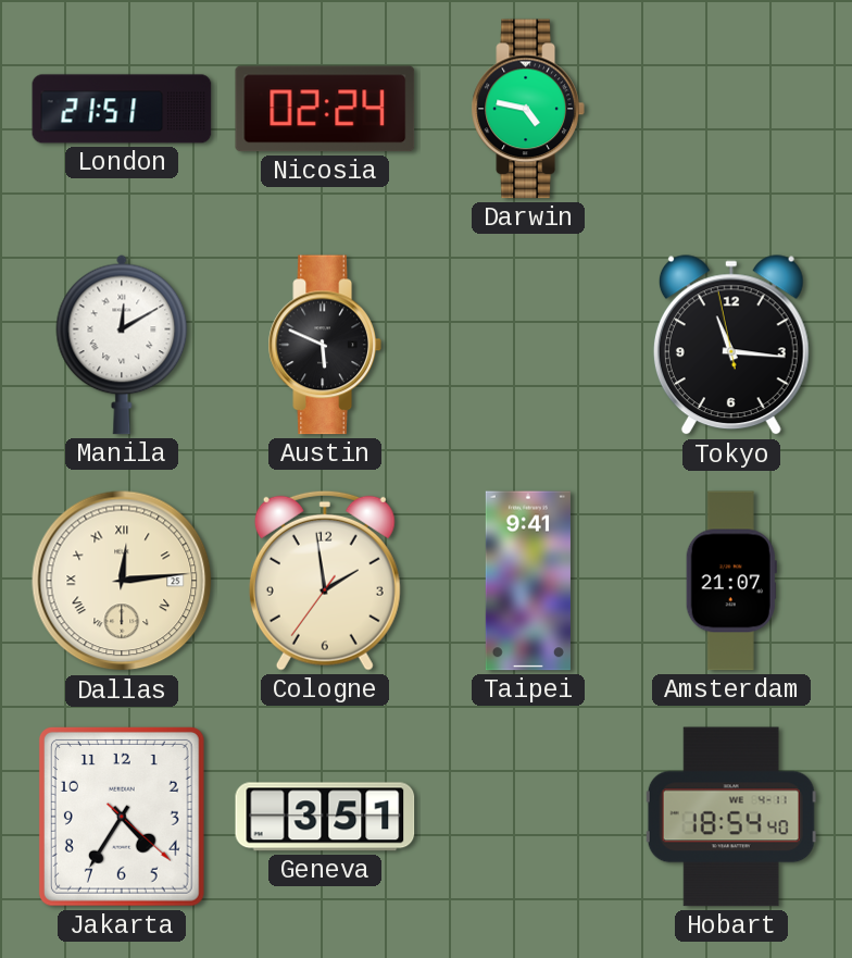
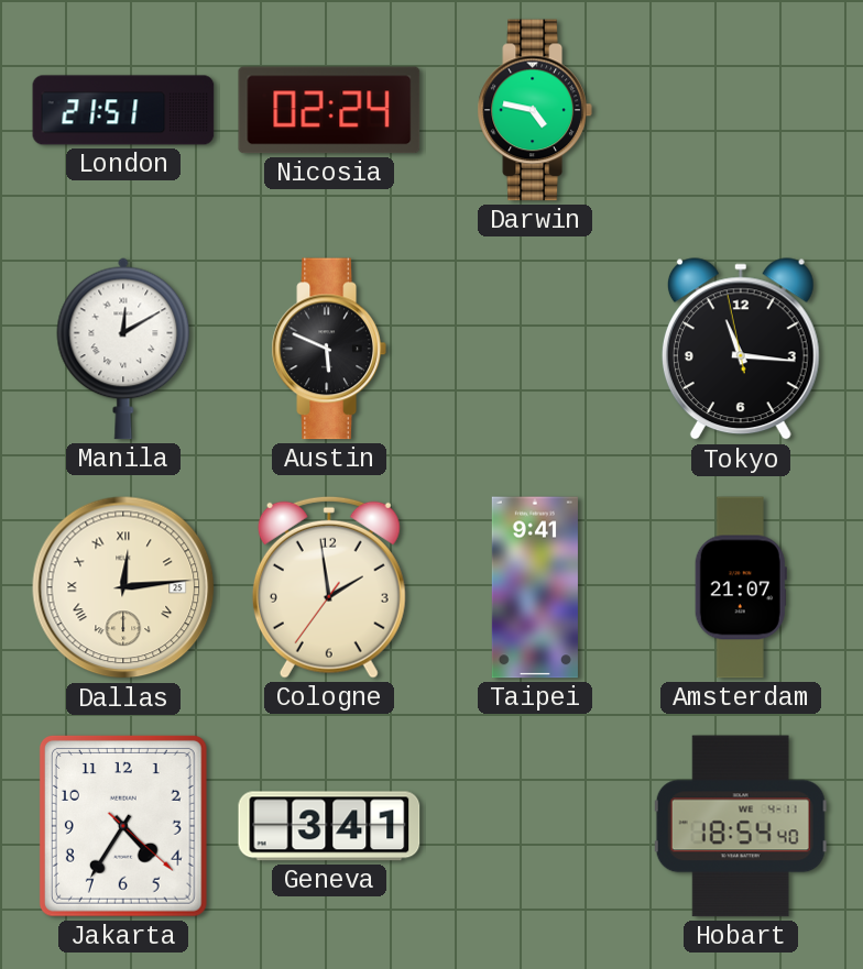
Geneva: 3:51 -> 3:41 (329, 826)
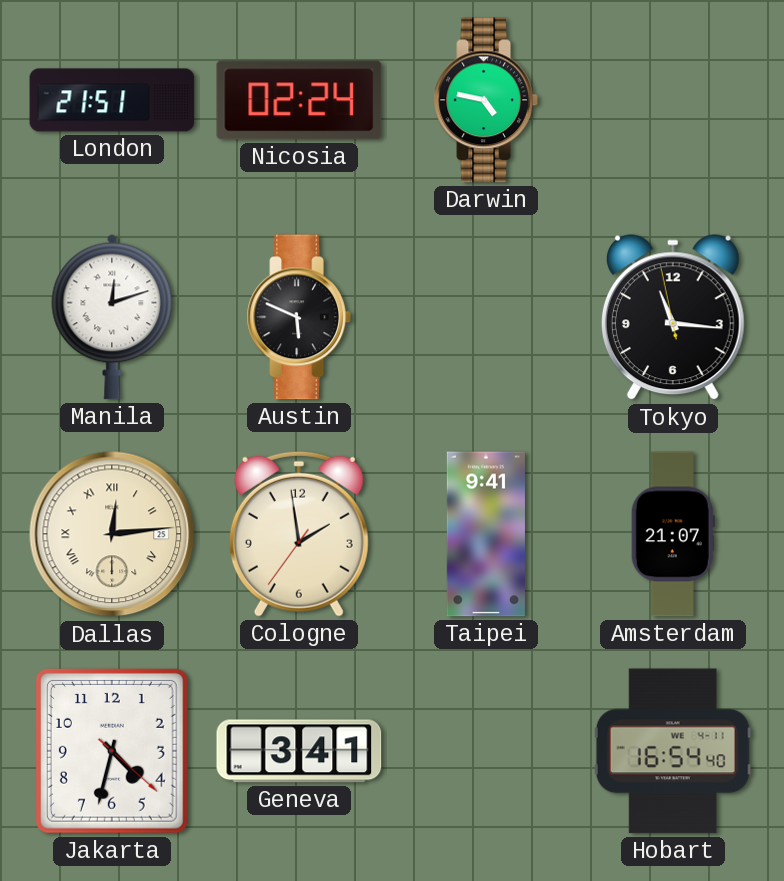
Manila: 12:10 -> 12:12 (112, 317)
Jakarta: 4:35 -> 4:32 (112, 751)
Hobart: 18:54 -> 16:54 (673, 751)
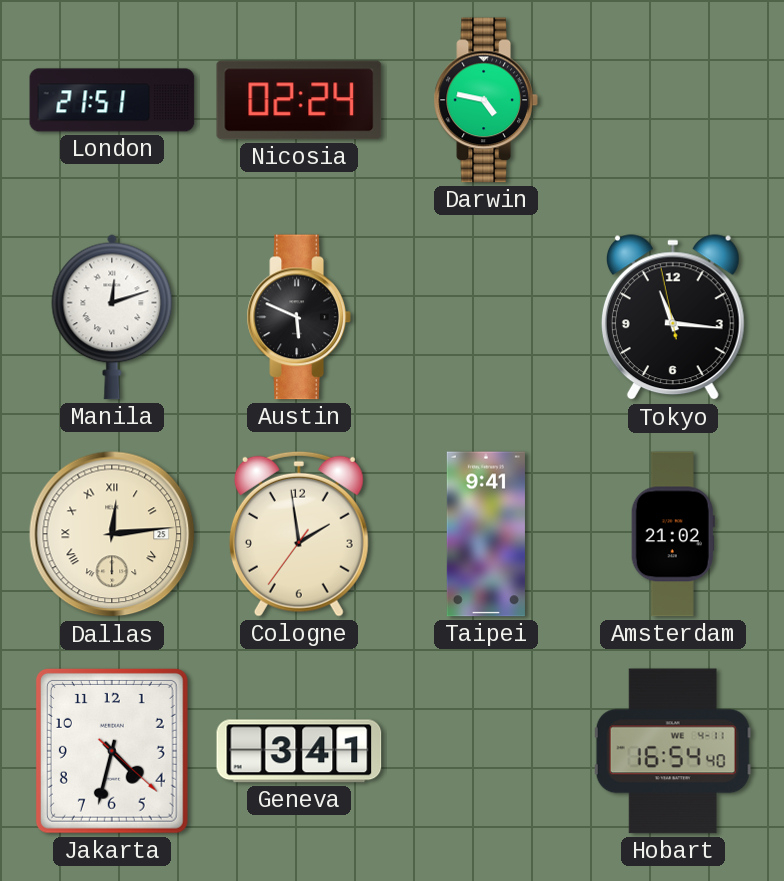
Amsterdam: 21:07 -> 21:02 (673, 534)
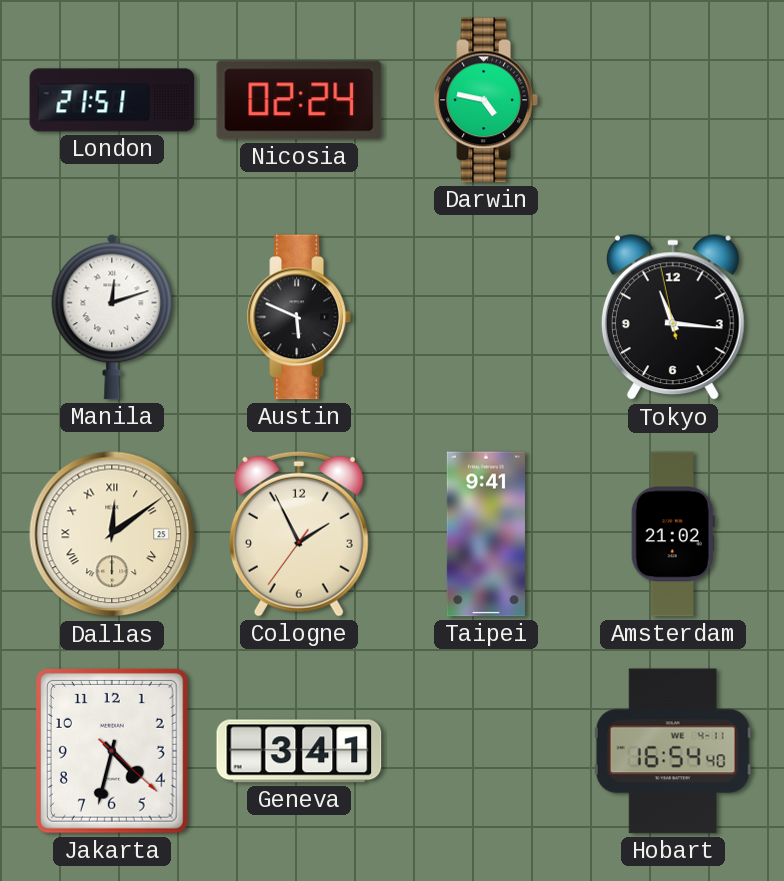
Dallas: 12:14 -> 12:09 (112, 534)
Cologne: 1:58 -> 1:55 (299, 534)
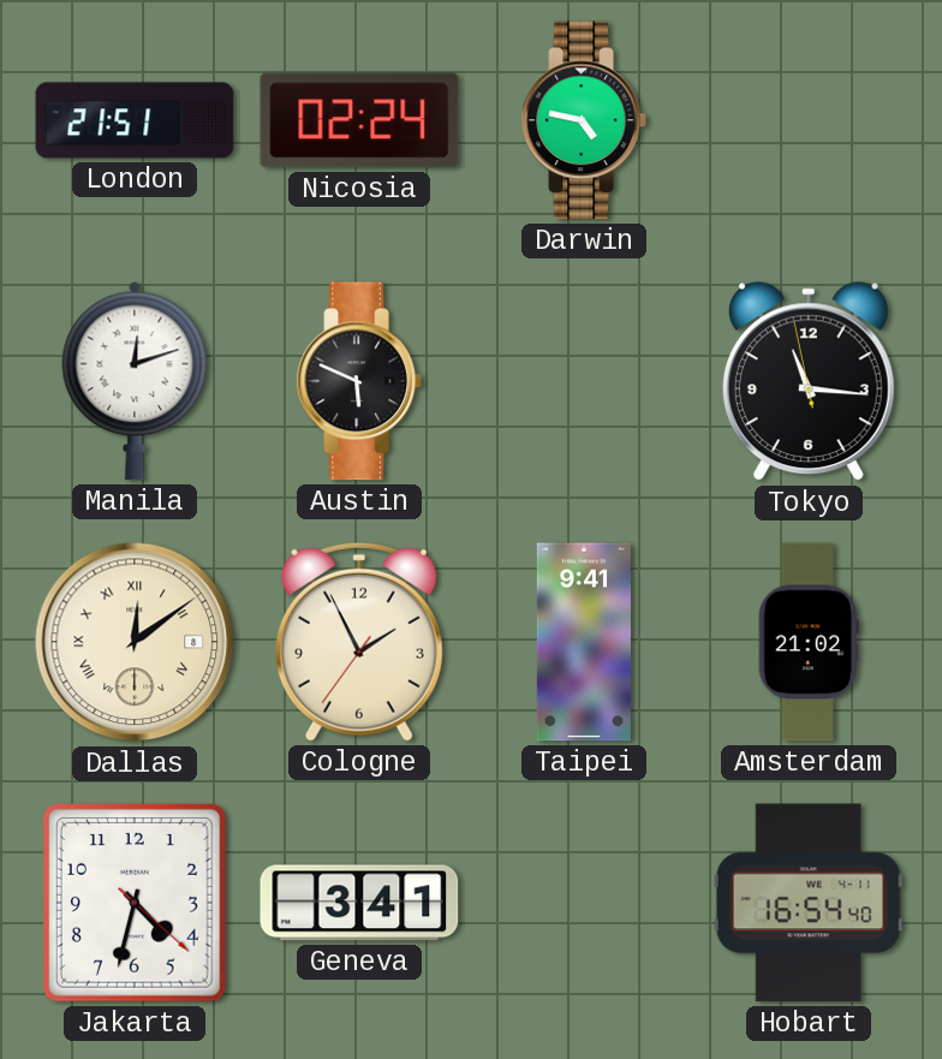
Dallas date: 25 -> 8 (135, 642)
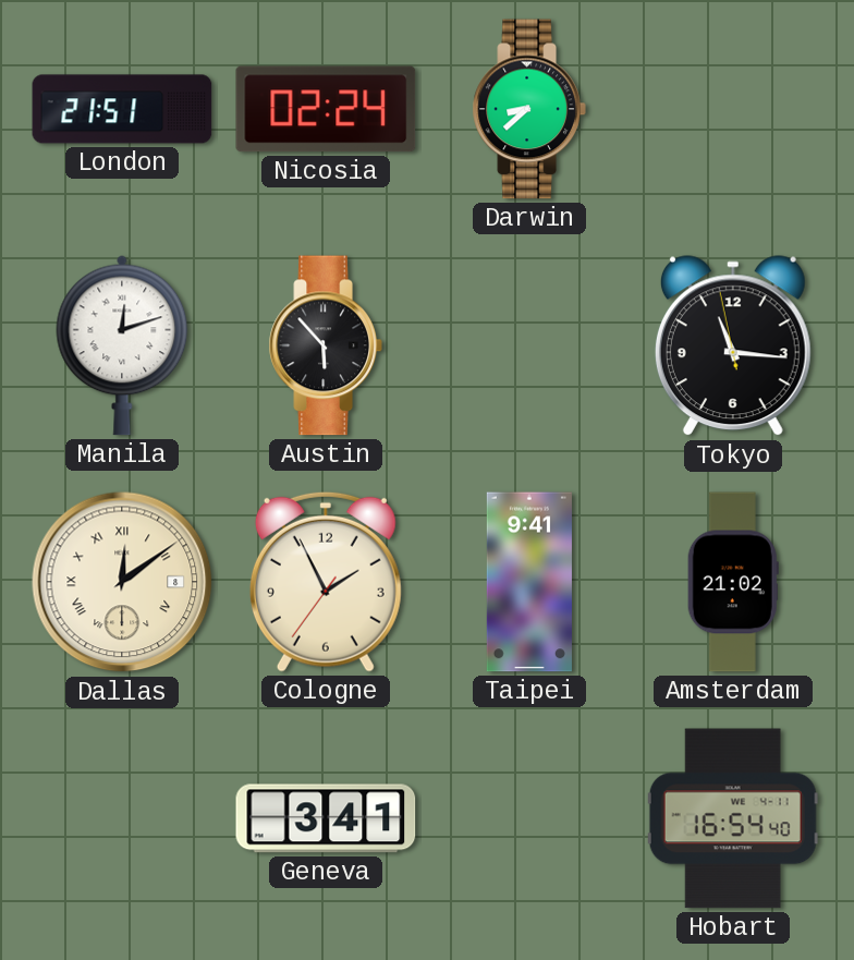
Darwin: 4:47 -> 8:38 (529, 109)
Austin: 5:49 -> 5:53 (326, 345)
Jakarta: 4:32 -> none (135, 903)
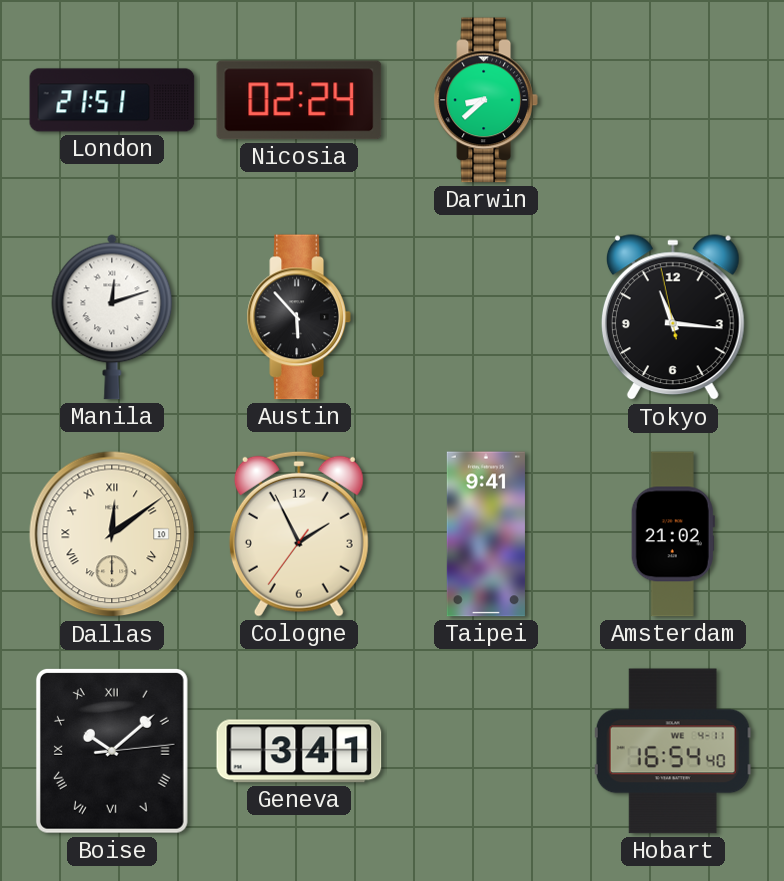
Dallas date: 8 -> 10 (112, 534)
Boise: none -> 10:08 (112, 751)
